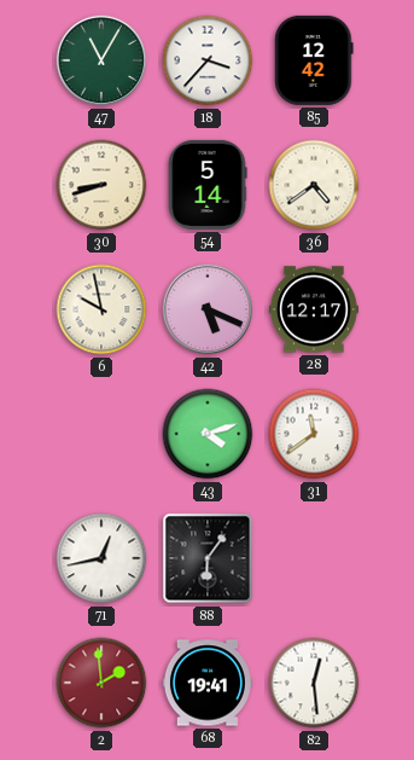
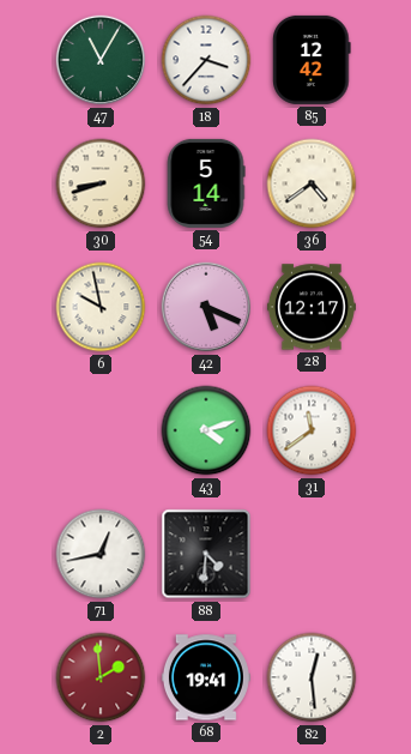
88: 6:06 -> 4:31 (206, 554)
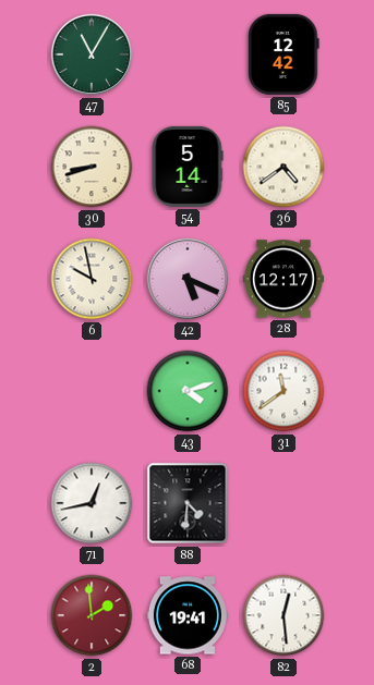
18: 3:37 -> none (206, 60)
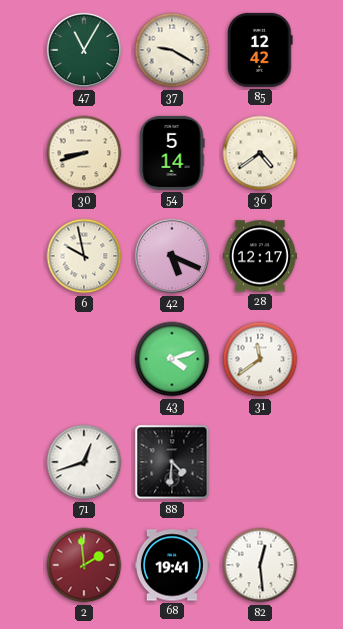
37: none -> 9:20 (172, 50)
71: 12:43 -> 12:42 (84, 462)
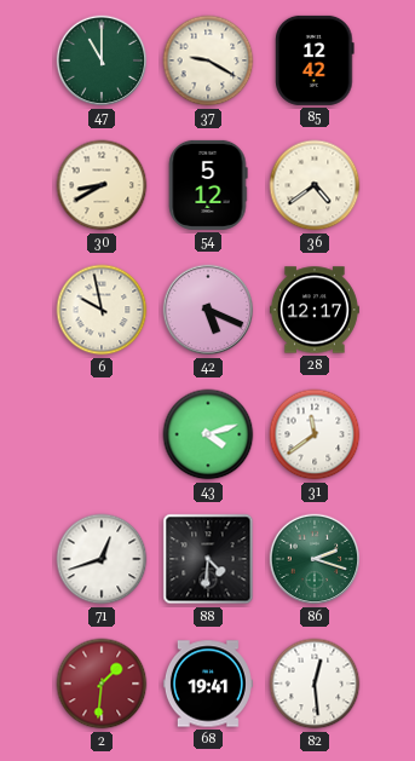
47: 11:05 -> 11:00 (102, 60)
30: 8:42 -> 8:40 (102, 185)
54: 5:14 -> 5:12 (208, 185)
86: none -> 2:18 (315, 559)
2: 1:59 -> 1:31 (102, 684)
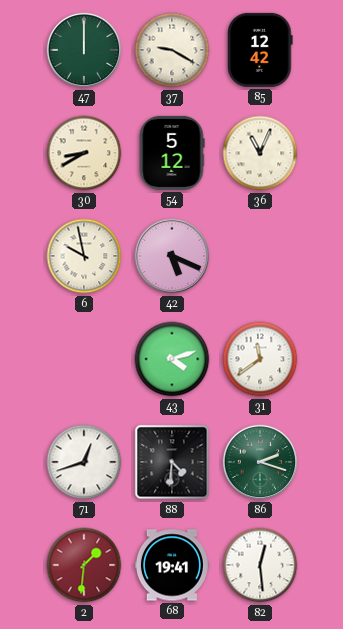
47: 11:00 -> 12:00 (84, 50)
36: 4:39 -> 11:04 (260, 153)
28: 12:17 -> none (315, 310)
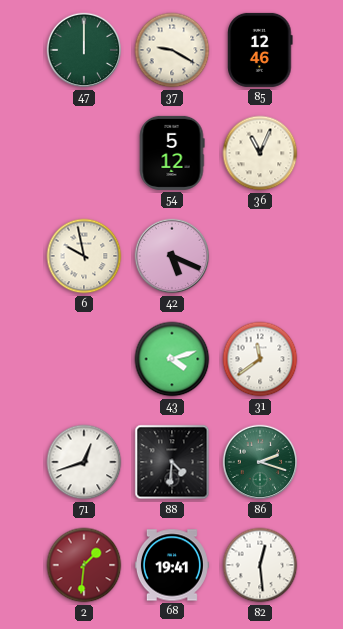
85: 12:42 -> 12:46 (260, 50)
30: 8:40 -> none (84, 153)
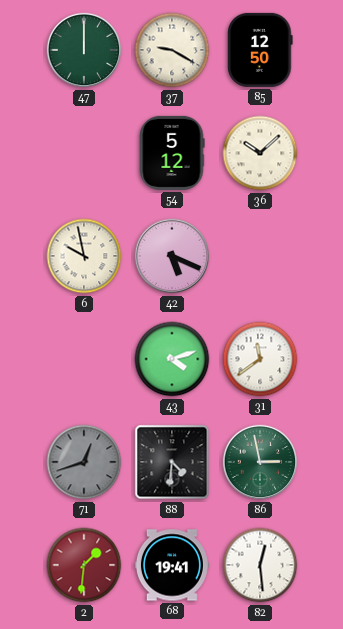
85: 12:46 -> 12:50 (260, 50)
36: 11:04 -> 10:08 (260, 153)
71 dial: white -> grey (84, 462)
86: 2:18 -> 2:58 (260, 462)
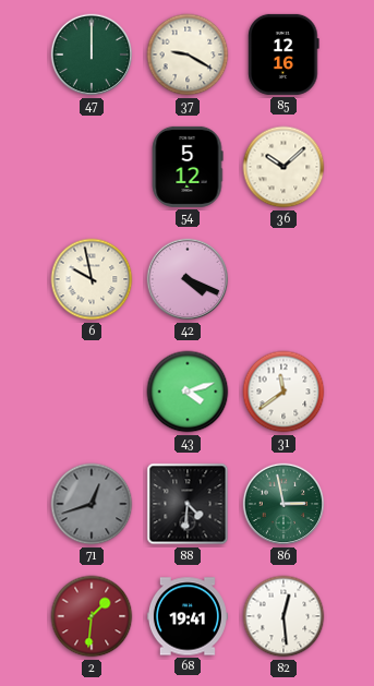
85: 12:50 -> 12:16 (283, 55)
42: 5:19 -> 4:19 (188, 279)
